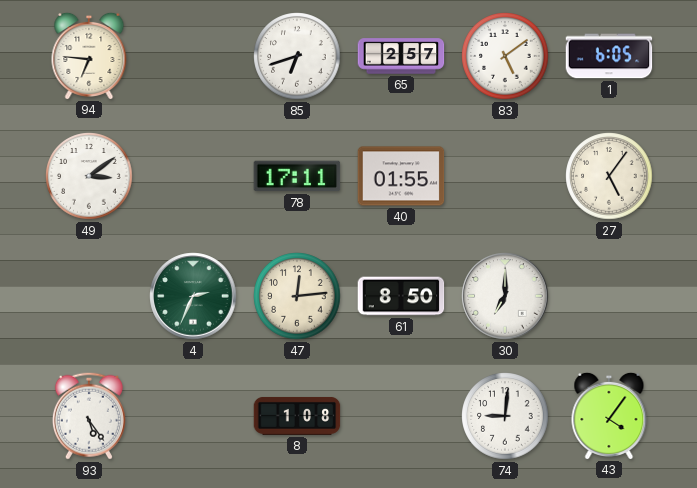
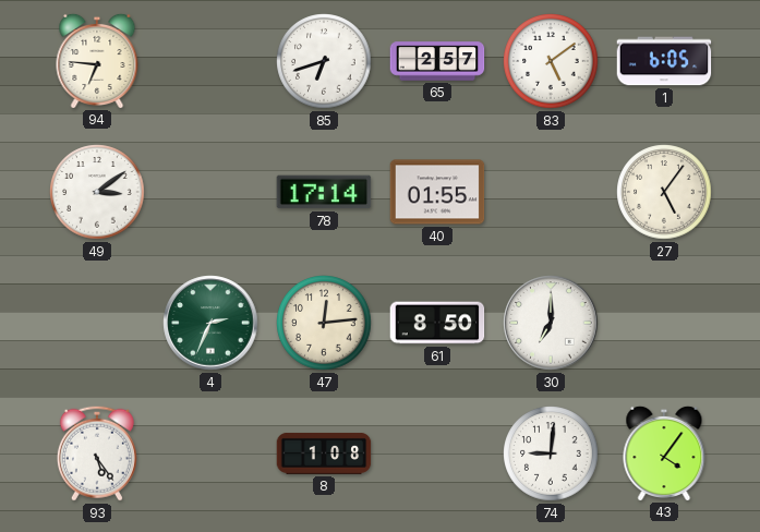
78: 17:11 -> 17:14 (324, 192)
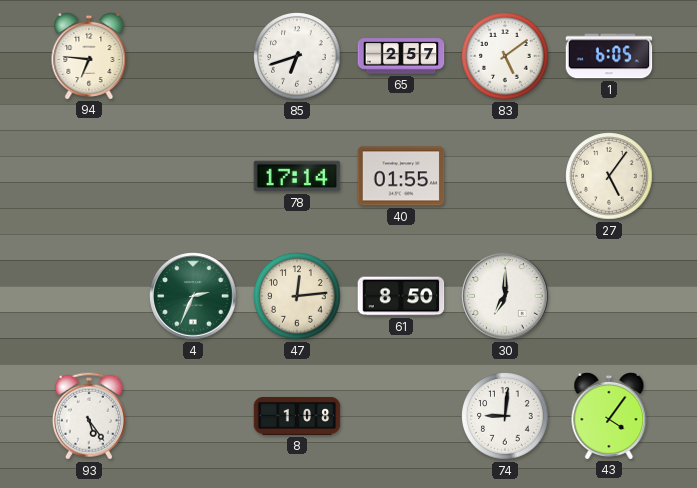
49: 3:09 -> none (97, 192)
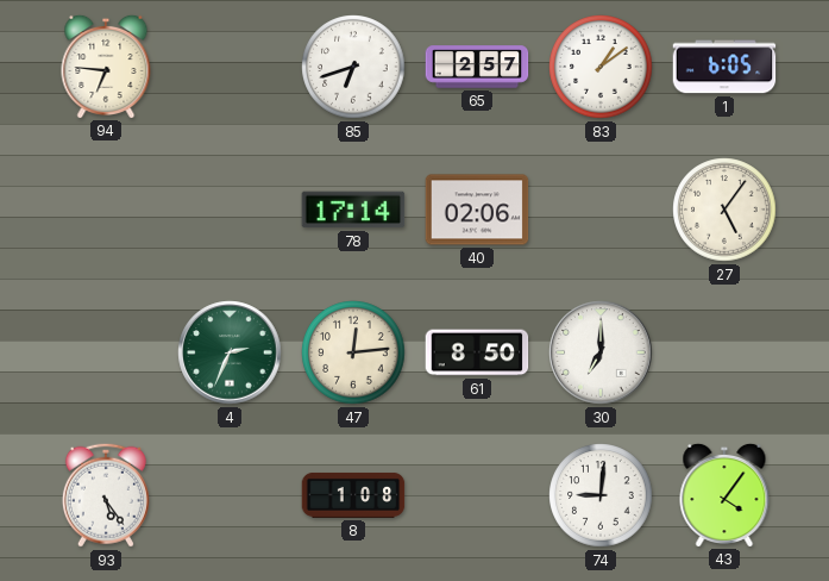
83: 5:09 -> 1:09 (601, 67)
40: 01:55 -> 02:06 (477, 210)
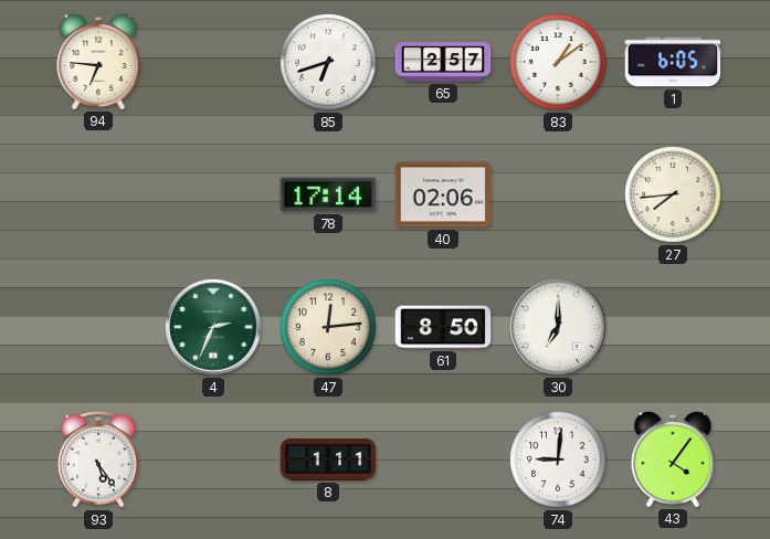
27: 5:06 -> 7:44 (673, 194)
8: 1:08 -> 1:11 (328, 459)
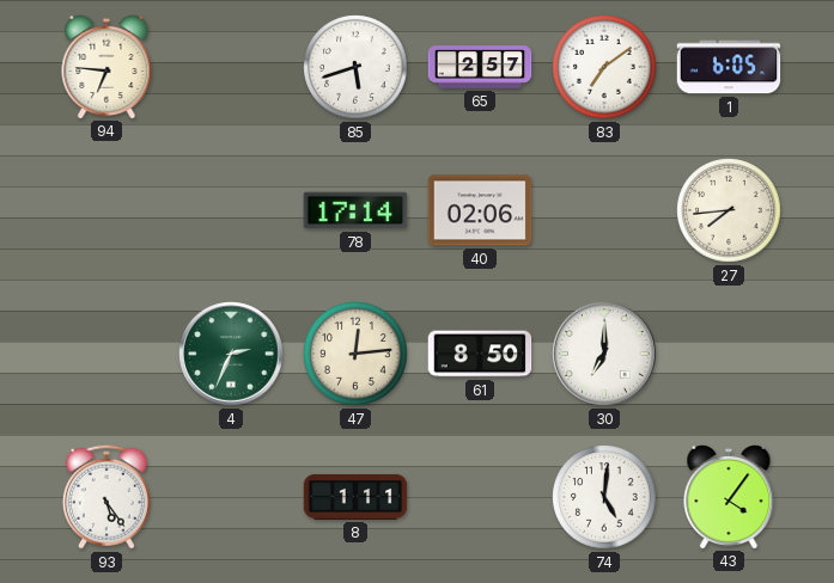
85: 6:42 -> 5:42 (355, 67)
83: 1:09 -> 7:09 (604, 67)
74: 9:01 -> 5:01 (604, 497)
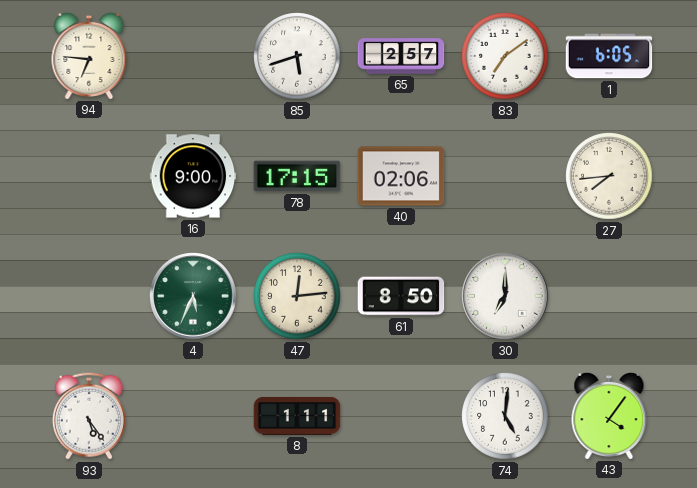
16: none -> 9:00 (193, 176)
78: 17:14 -> 17:15 (297, 176)
4: 2:34 -> 5:34 (193, 296)
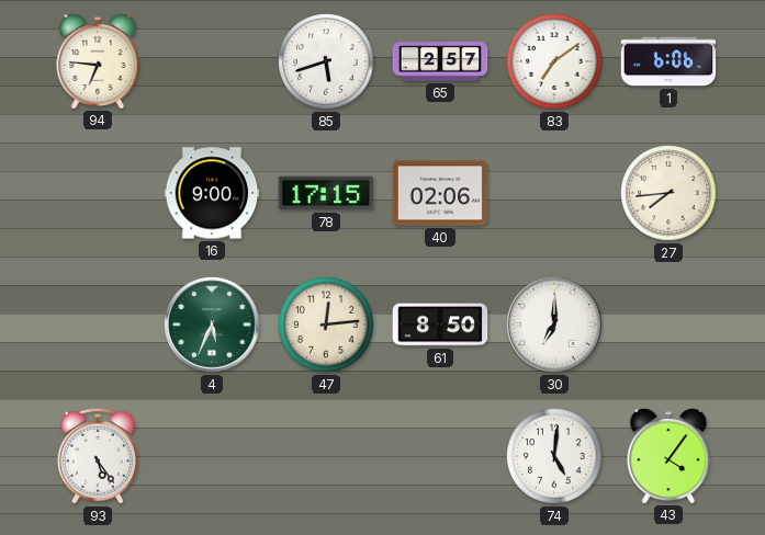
1: 6:05 -> 6:06 (668, 61)
8: 1:11 -> none (297, 416)
